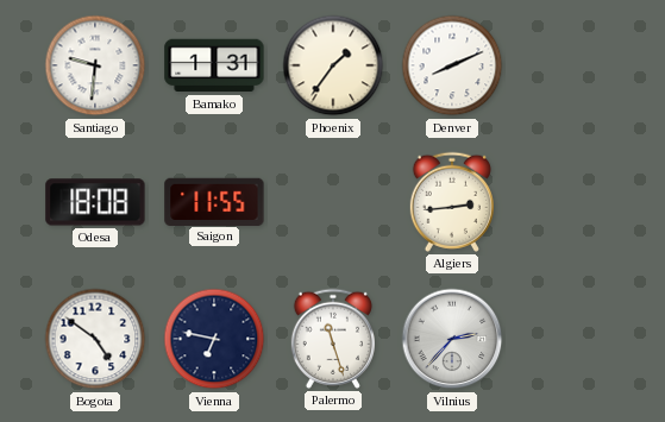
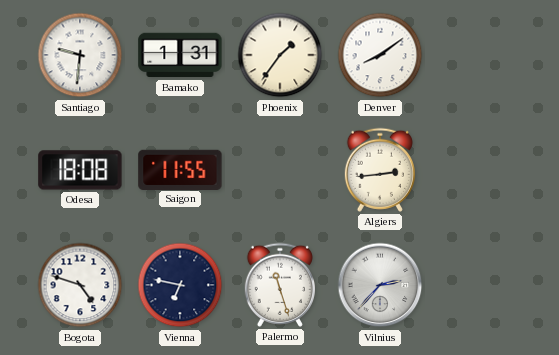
Denver: 8:11 -> 8:09 (380, 55)
Bogota: 4:51 -> 4:48 (80, 285)
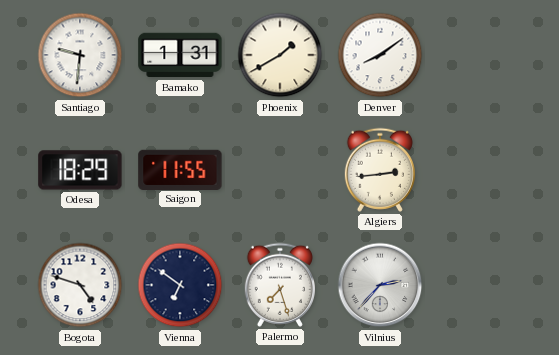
Phoenix: 1:36 -> 1:40 (280, 55)
Odesa: 18:08 -> 18:29 (80, 170)
Vienna: 6:47 -> 6:51 (180, 285)
Palermo: 11:27 -> 7:27 (280, 285)
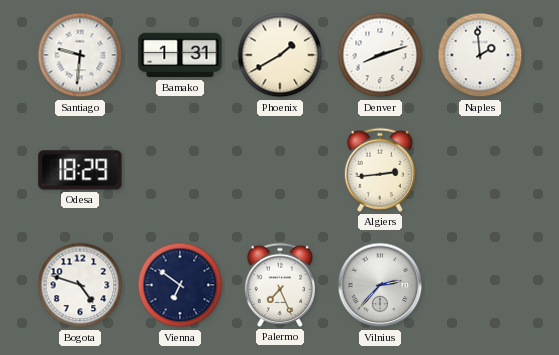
Denver: 8:09 -> 8:12 (380, 55)
Naples: none -> 1:59 (480, 55)
Saigon: 11:55 -> none (180, 169)
Palermo: 7:27 -> 7:26 (280, 285)
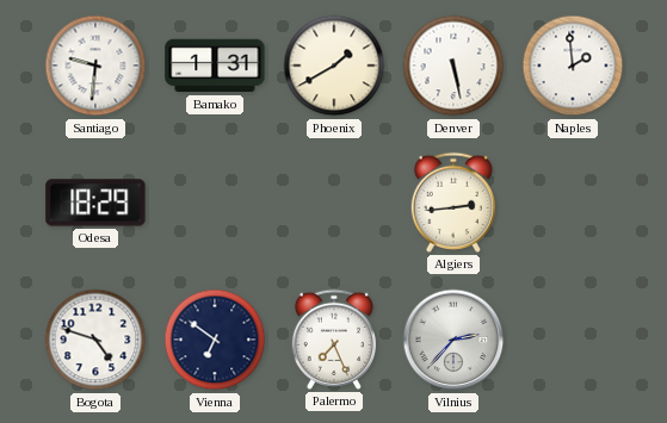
Denver: 8:12 -> 5:28 (453, 66)
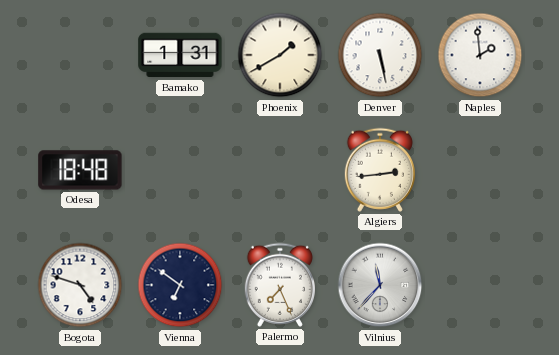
Santiago: 9:31 -> none (95, 66)
Odesa: 18:29 -> 18:48 (80, 170)
Vilnius: 2:37 -> 11:37 (380, 285)
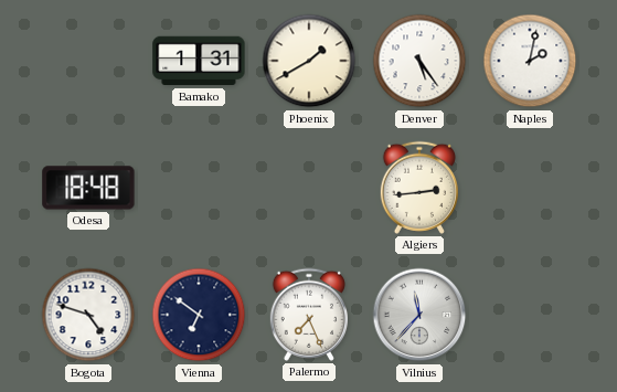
Denver: 5:28 -> 5:24 (419, 61)
Naples: 1:59 -> 2:02 (530, 61)
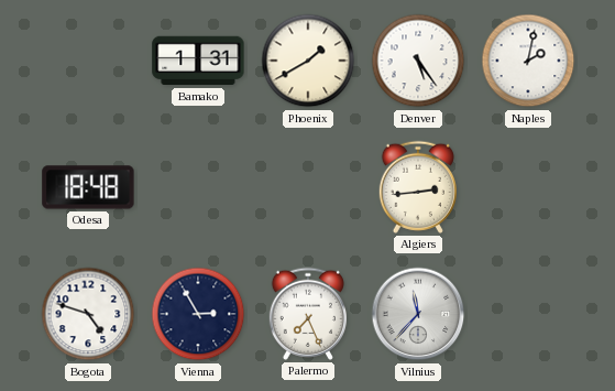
Vienna: 6:51 -> 2:55 (198, 314)
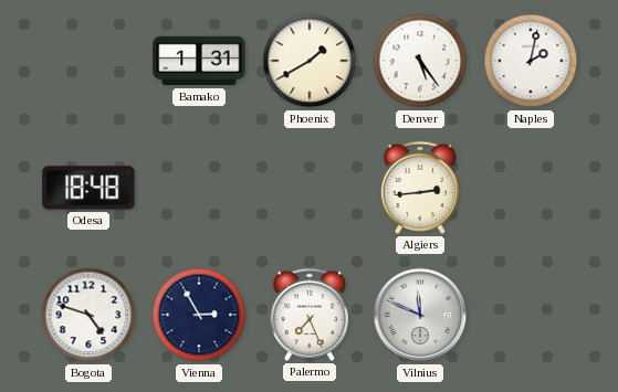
Vilnius: 11:37 -> 11:49 (420, 315)
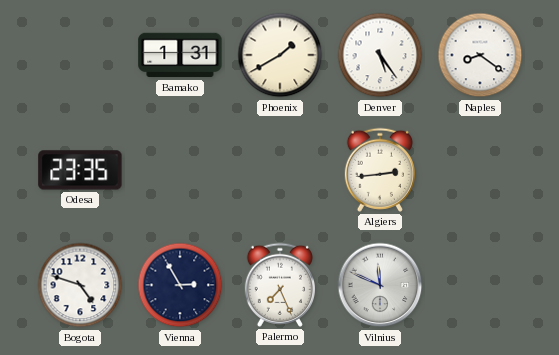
Naples: 2:02 -> 8:21 (480, 55)
Odesa: 18:48 -> 23:35 (80, 170)
